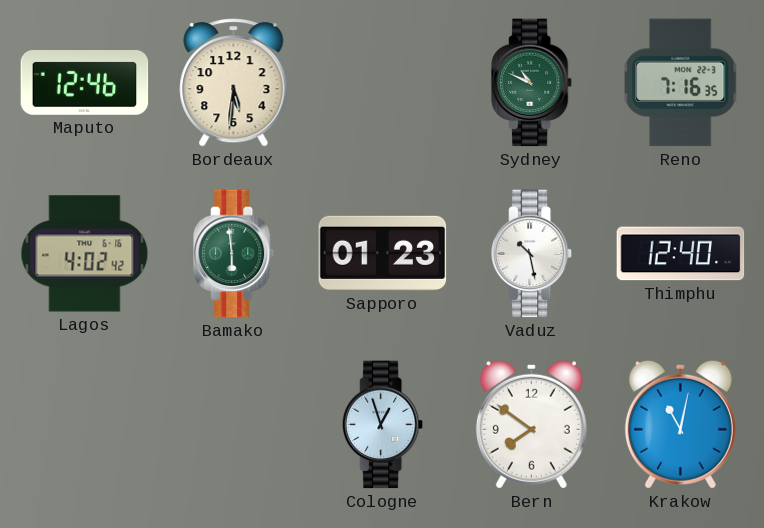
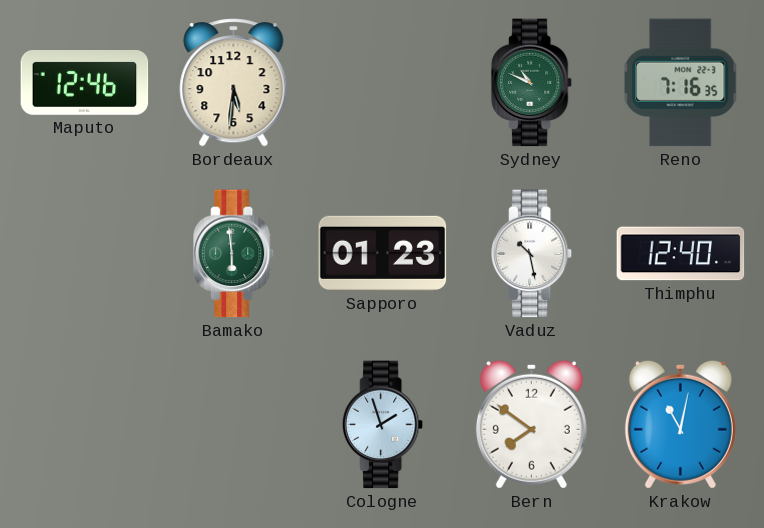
Lagos: 4:02 -> none (85, 254)
Cologne: 12:57 -> 1:57 (384, 425)
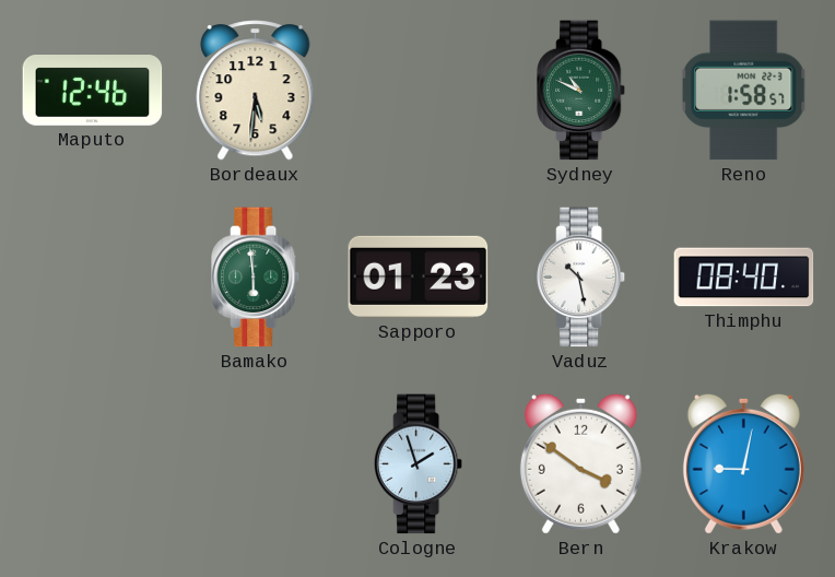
Reno: 7:16 -> 1:58 (743, 91)
Thimphu: 12:40 -> 08:40 (744, 278)
Bern: 7:51 -> 3:51 (580, 463)
Krakow: 11:02 -> 9:02 (743, 463)
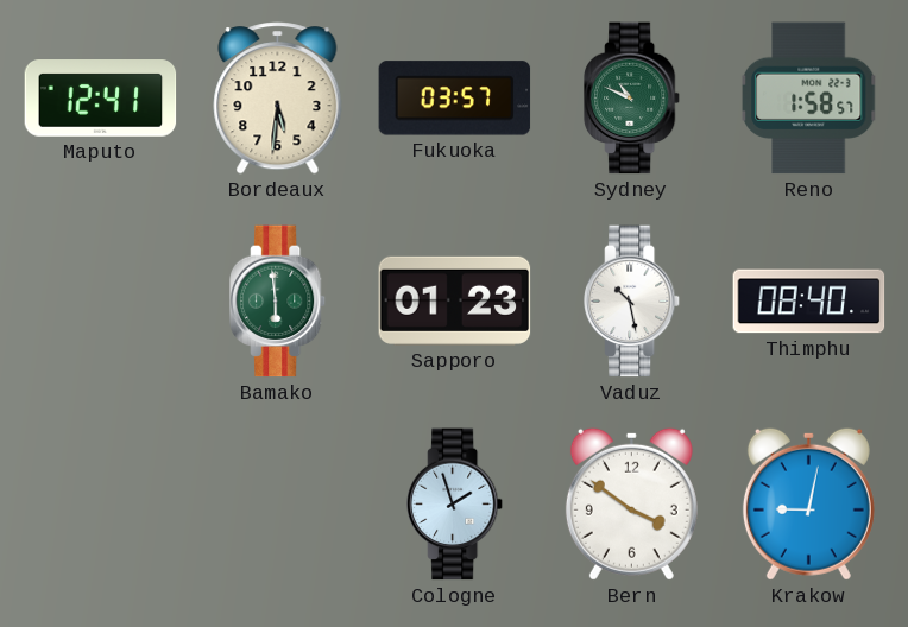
Maputo: 12:46 -> 12:41 (101, 99)
Fukuoka: none -> 03:57 (455, 99)
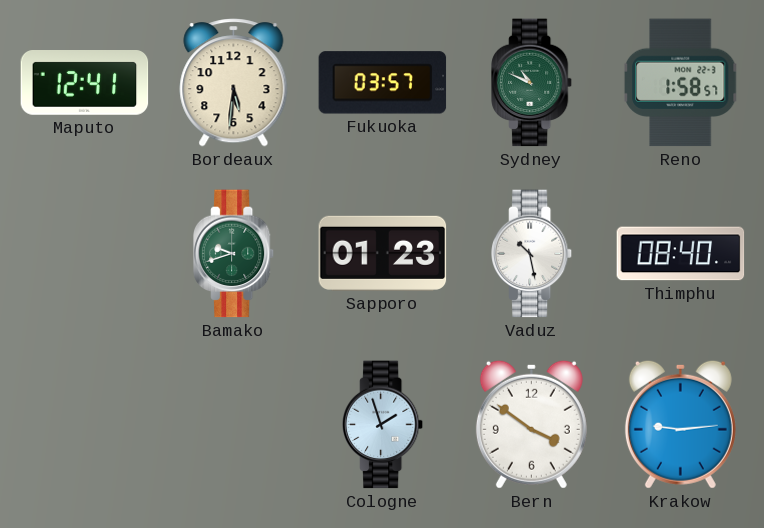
Bamako: 5:59 -> 9:42 (235, 254)
Krakow: 9:02 -> 9:14 (680, 424)
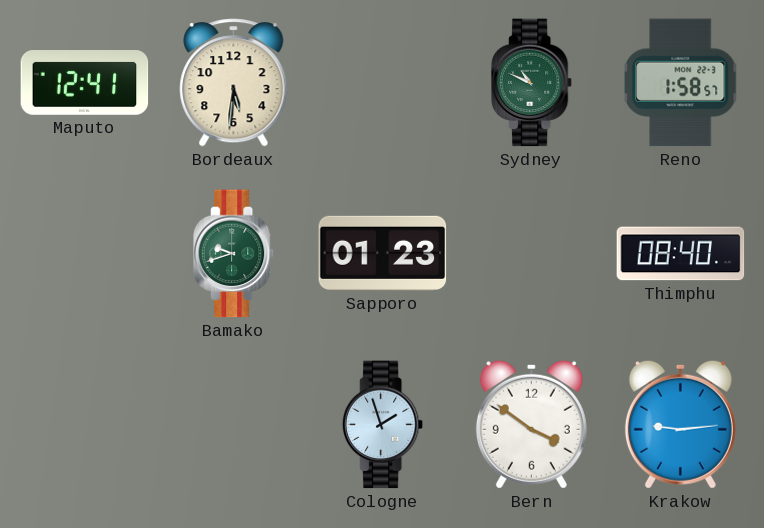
Fukuoka: 03:57 -> none (383, 83)
Vaduz: 10:28 -> none (533, 254)
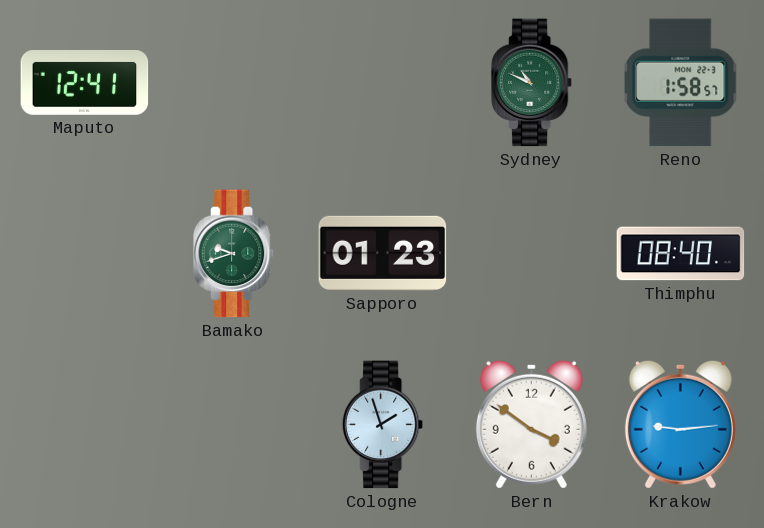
Bordeaux: 5:31 -> none (234, 83)
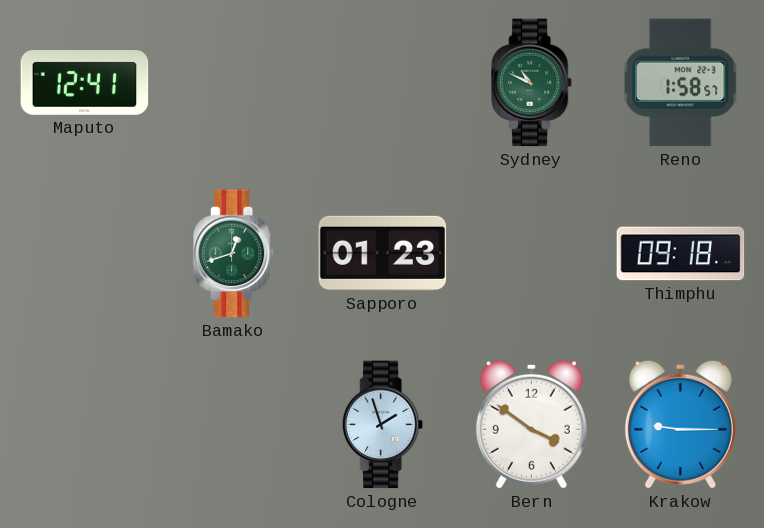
Bamako: 9:42 -> 12:42 (235, 254)
Thimphu: 08:40 -> 09:18 (681, 254)
Krakow: 9:14 -> 9:15 (680, 424)
